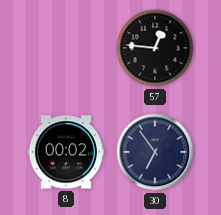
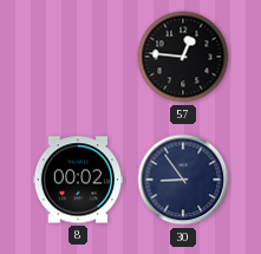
30: 6:54 -> 8:54 (183, 180)
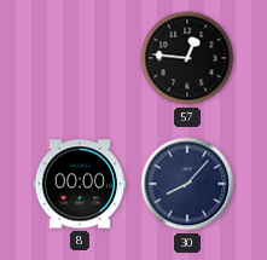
8: 00:02 -> 00:00 (80, 184)
30: 8:54 -> 8:07 (187, 184)
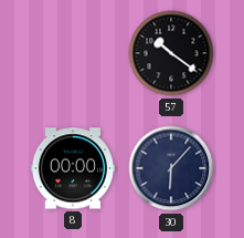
57: 12:46 -> 10:21 (171, 53)
30: 8:07 -> 6:07 (171, 168)
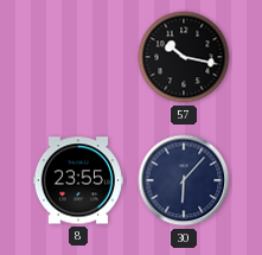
57: 10:21 -> 10:17 (184, 57)
8: 00:00 -> 23:55 (78, 180)
